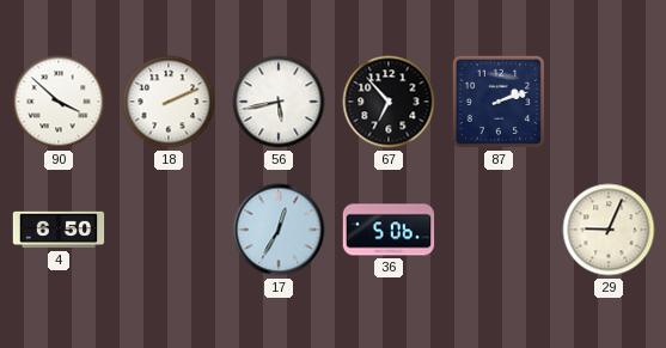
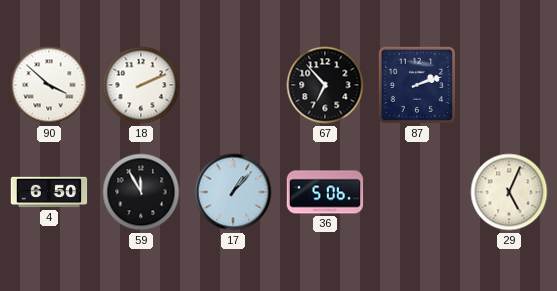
56: 5:43 -> none (279, 102)
59: none -> 11:55 (141, 192)
17: 12:35 -> 1:07 (233, 192)
29: 9:04 -> 5:04 (509, 192)
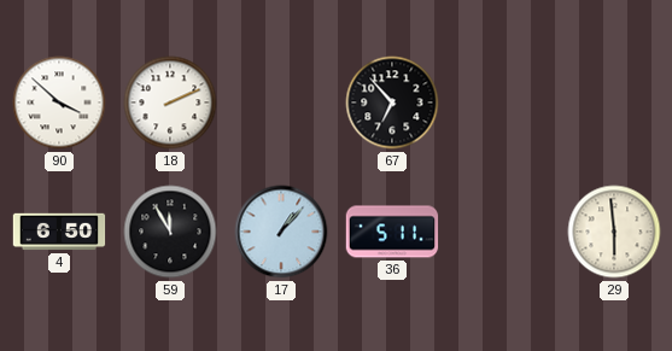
87: 2:12 -> none (417, 85)
36: 5:06 -> 5:11 (392, 232)
29: 5:04 -> 5:59 (614, 232)
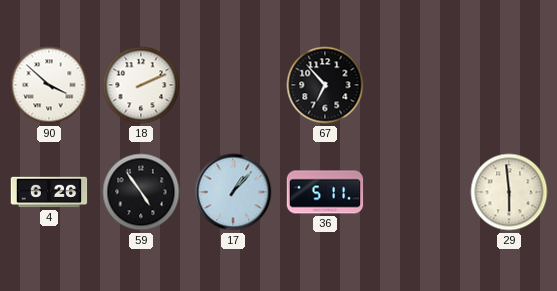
4: 6:50 -> 6:26 (49, 192)
59: 11:55 -> 4:54 (141, 192)
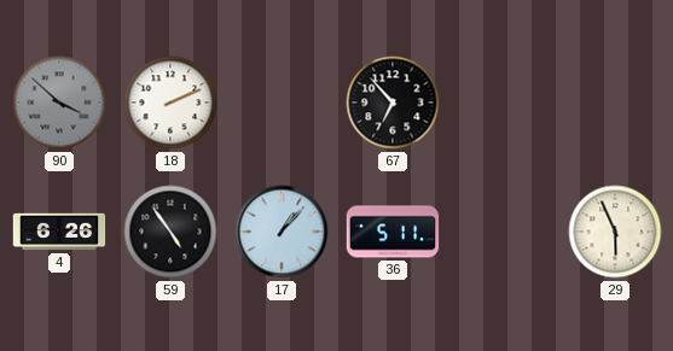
90 dial: white -> grey (59, 103)
29: 5:59 -> 5:56 (615, 232)
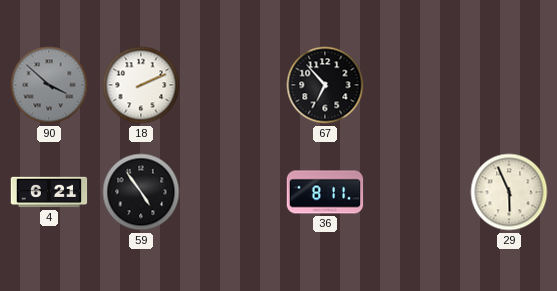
4: 6:26 -> 6:21 (49, 192)
17: 1:07 -> none (282, 232)
36: 5:11 -> 8:11 (325, 192)
